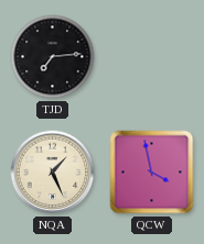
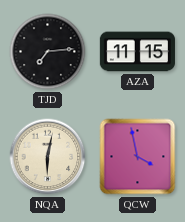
AZA: none -> 11:15 (137, 52)
NQA: 1:26 -> 6:02 (48, 157)
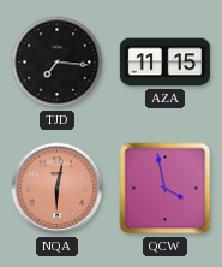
TJD: 7:14 -> 7:16 (58, 63)
NQA dial: cream -> salmon (58, 189)
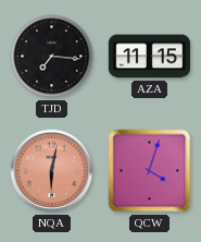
QCW: 3:58 -> 4:03 (150, 171)
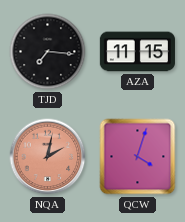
NQA: 6:02 -> 2:02 (48, 157)
